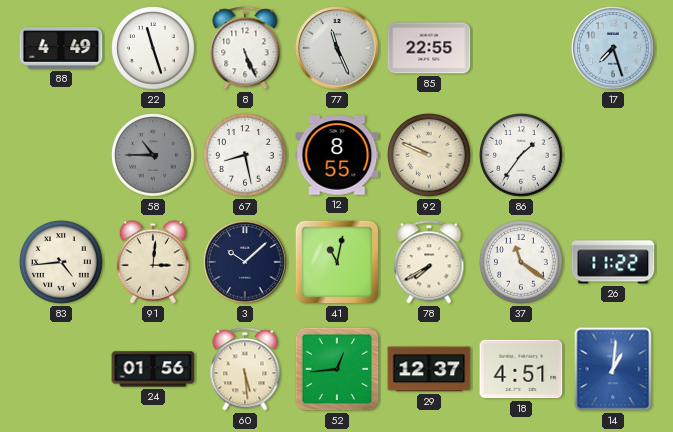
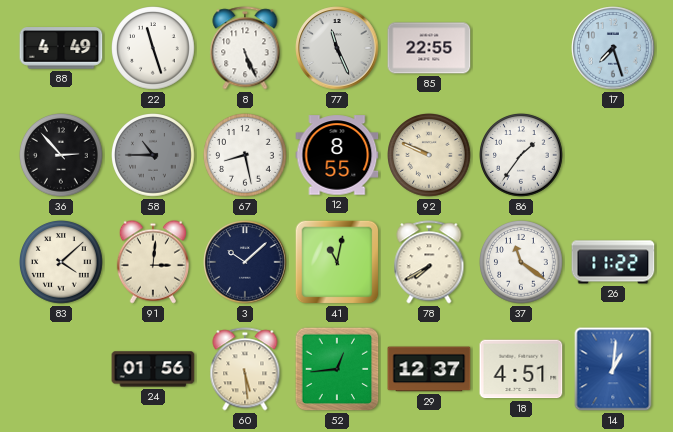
36: none -> 2:53 (61, 155)
83: 4:44 -> 4:08 (61, 262)
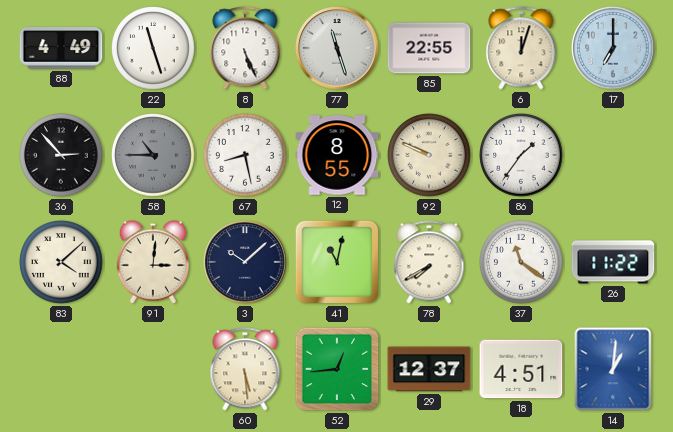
77: 11:26 -> 11:27 (337, 48)
6: none -> 12:03 (521, 48)
17: 7:27 -> 7:00 (613, 48)
24: 01:56 -> none (153, 369)
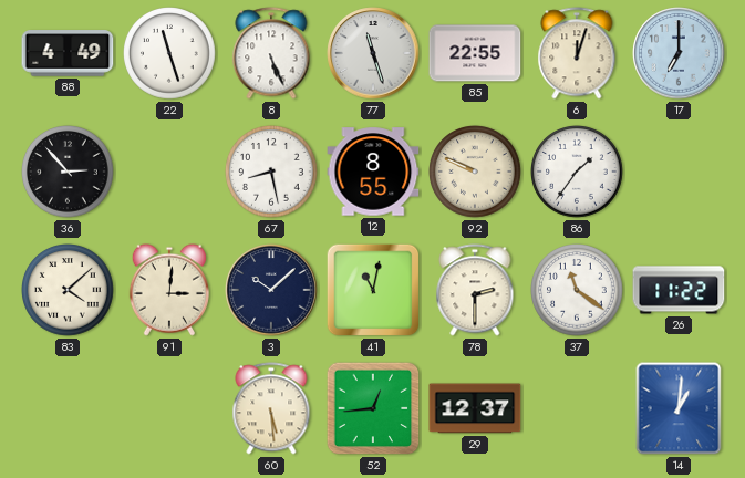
58: 10:45 -> none (153, 155)
78: 7:40 -> 2:30 (475, 290)
18: 4:51 -> none (521, 369)
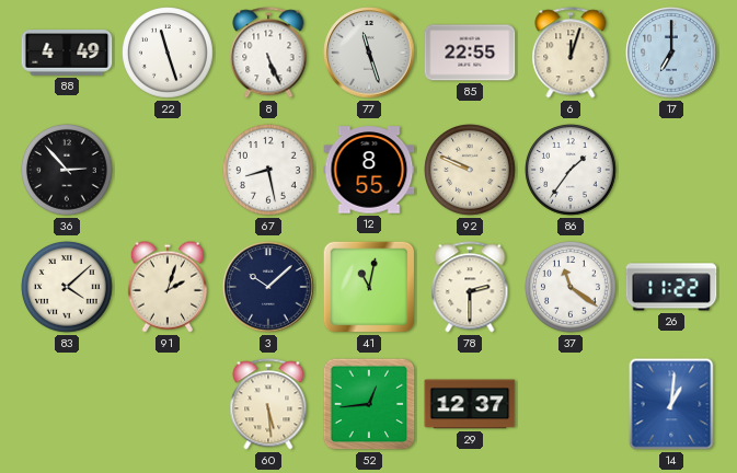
91: 3:01 -> 2:03 (168, 287)
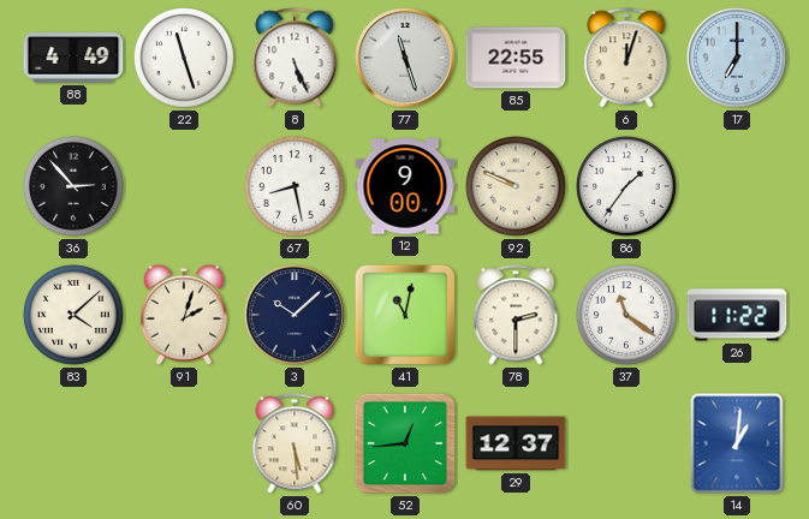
12: 8:55 -> 9:00 (405, 186)
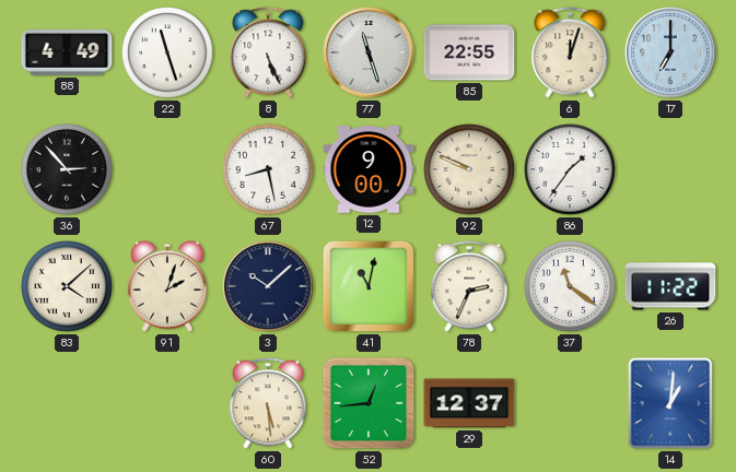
78: 2:30 -> 2:34 (469, 286)
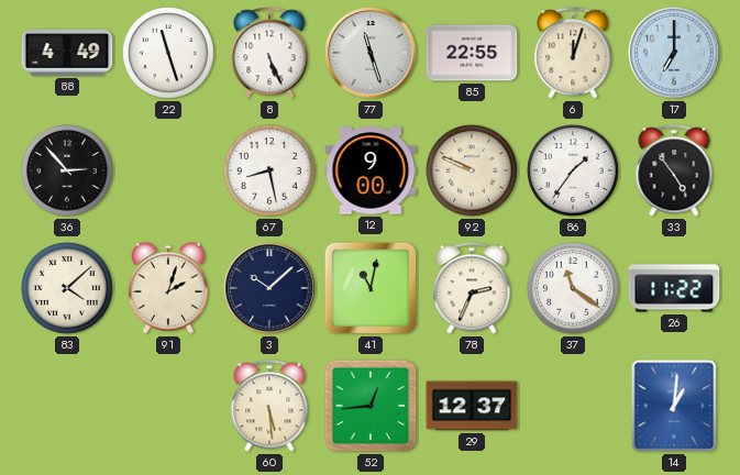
33: none -> 4:54 (674, 170)
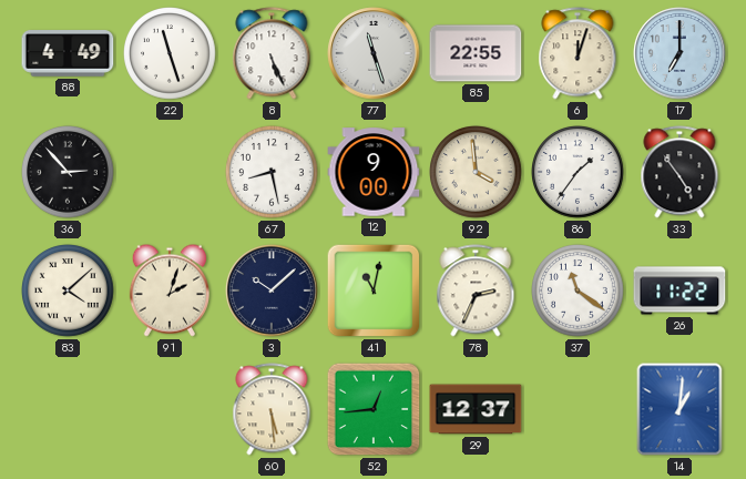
92: 9:49 -> 3:59 (476, 172)
